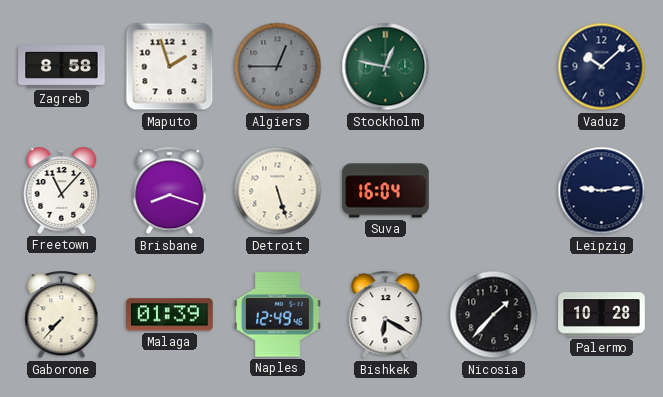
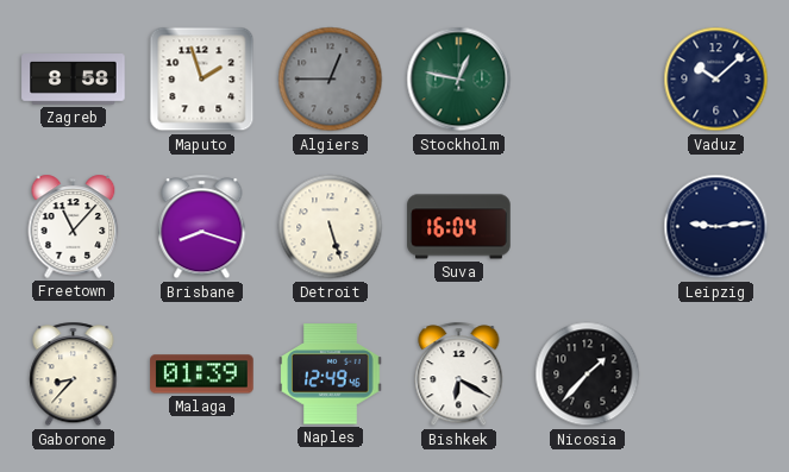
Gaborone: 7:37 -> 8:37 (74, 375)
Palermo: 10:28 -> none (602, 315)
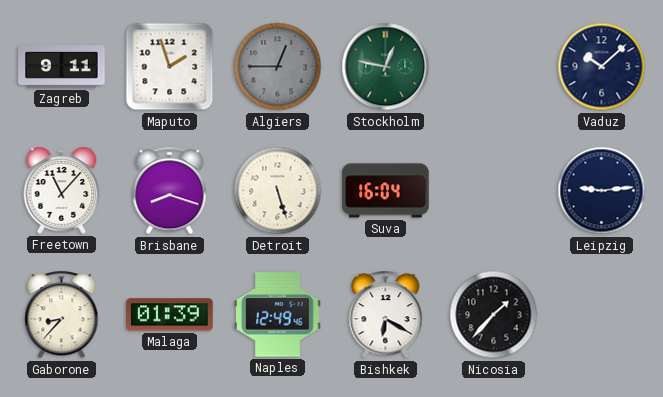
Zagreb: 8:58 -> 9:11 (62, 67)
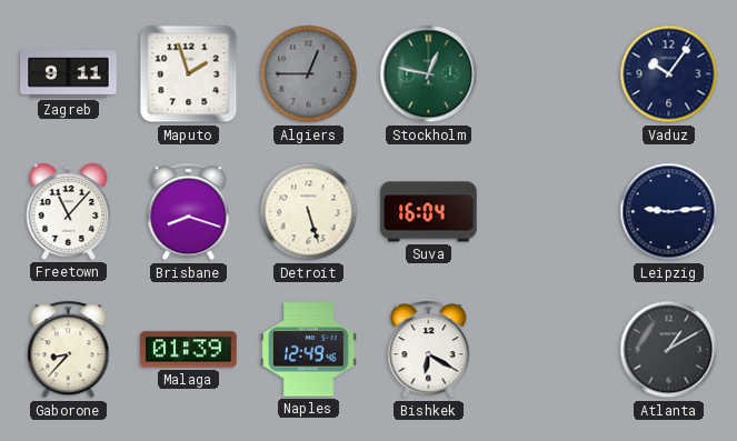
Vaduz: 10:08 -> 10:06 (669, 74)
Nicosia: 1:37 -> none (494, 315)
Atlanta: none -> 1:10 (669, 350)
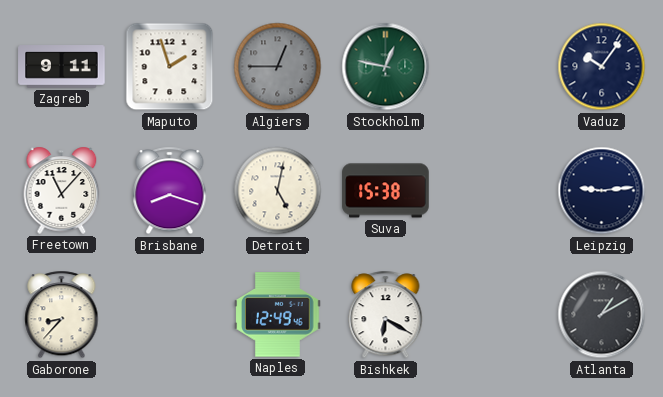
Detroit: 5:27 -> 5:02 (278, 191)
Suva: 16:04 -> 15:38 (386, 191)
Malaga: 01:39 -> none (189, 350)
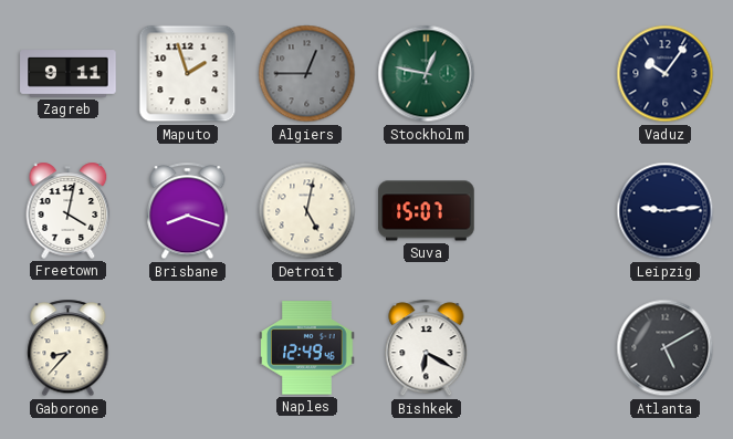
Freetown: 11:07 -> 4:02 (69, 210)
Suva: 15:38 -> 15:07 (427, 211)
Atlanta: 1:10 -> 5:10 (666, 348)
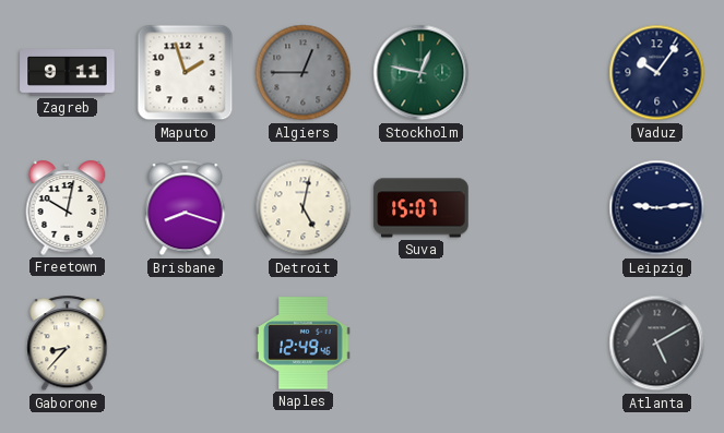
Freetown: 4:02 -> 10:02 (68, 207)
Bishkek: 6:20 -> none (427, 348)
